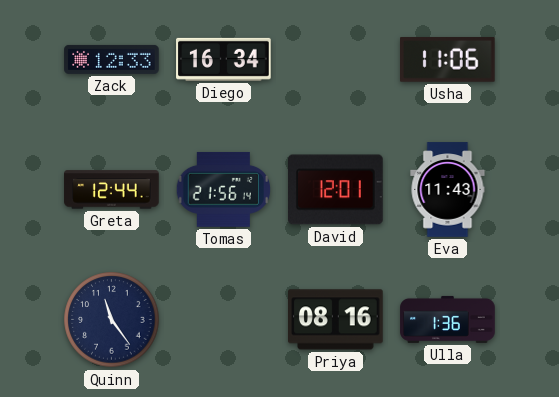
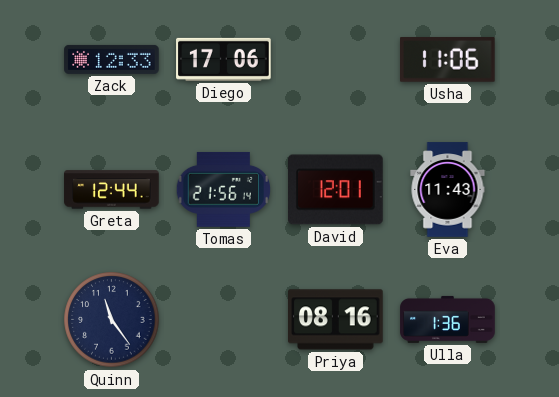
Diego: 16:34 -> 17:06 (224, 59)
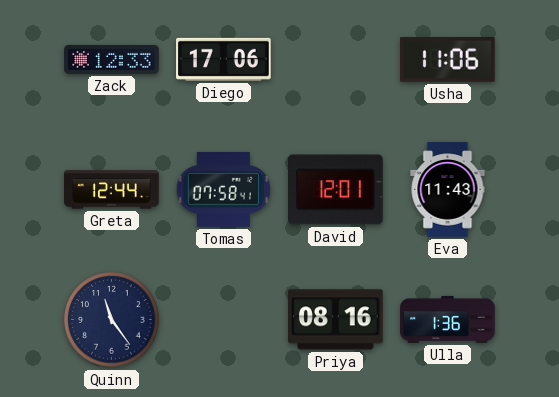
Tomas: 21:56 -> 07:58 (223, 189)
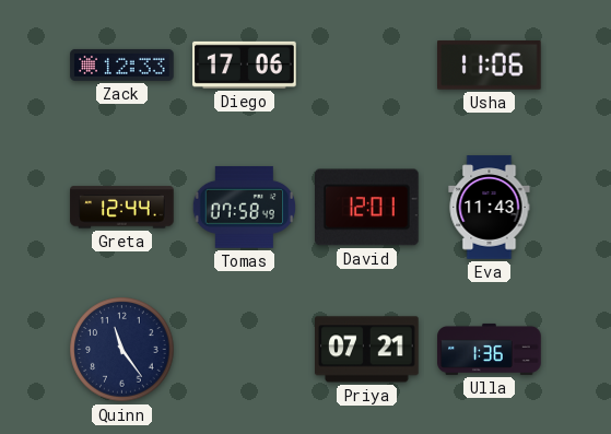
Tomas: 07:58:41 -> 07:58:49 (244, 207)
Priya: 08:16 -> 07:21 (367, 350)
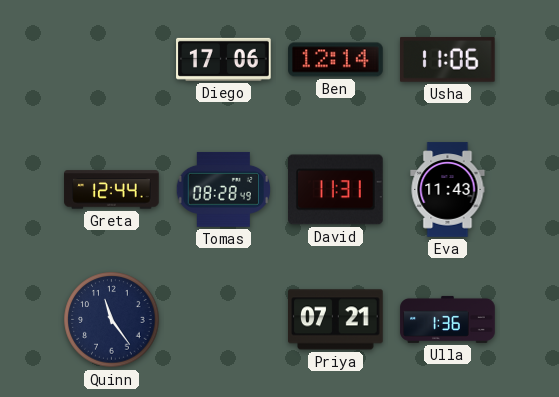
Zack: 12:33 -> none (122, 64)
Ben: none -> 12:14 (336, 60)
Tomas: 07:58 -> 08:28 (223, 189)
David: 12:01 -> 11:31 (336, 190)
